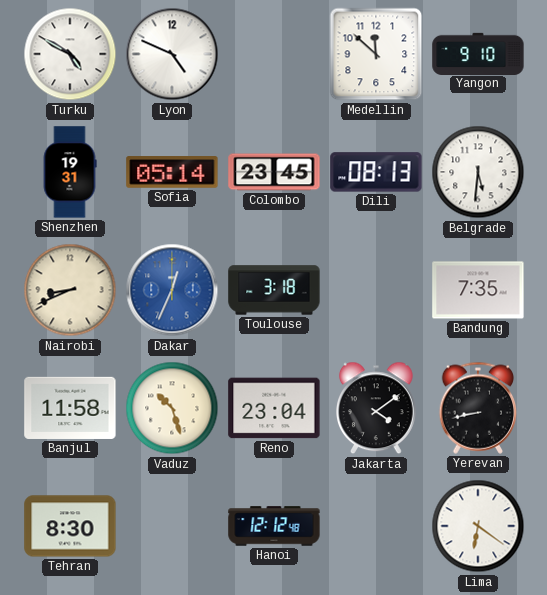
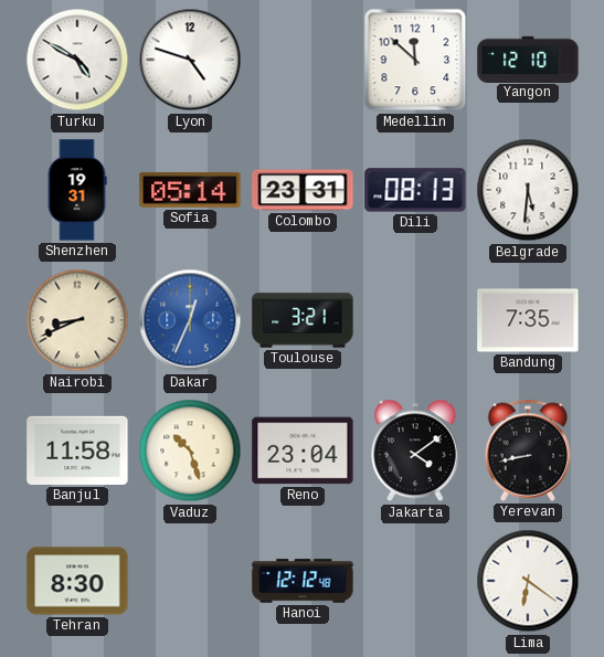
Lyon: 4:49 -> 4:48 (190, 60)
Yangon: 9:10 -> 12:10 (528, 59)
Colombo: 23:45 -> 23:31 (303, 190)
Toulouse: 3:18 -> 3:21 (303, 320)
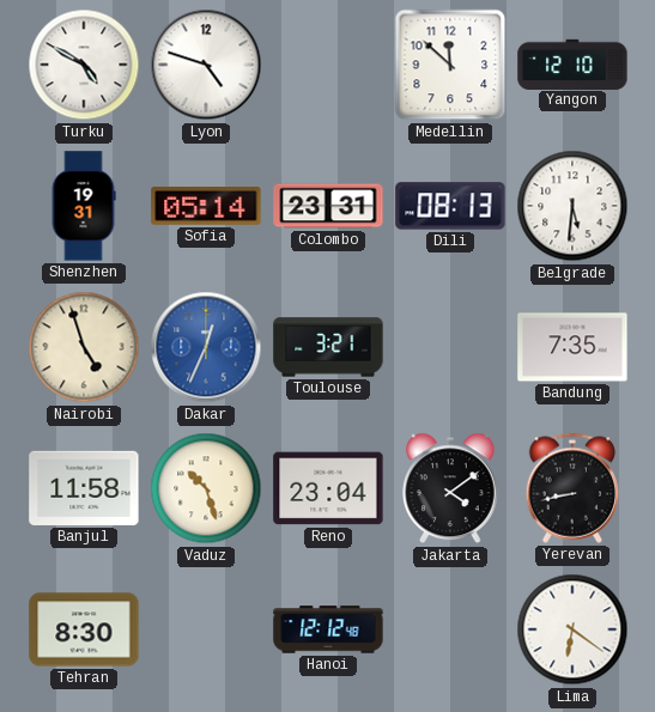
Nairobi: 8:41 -> 4:57 (84, 347)
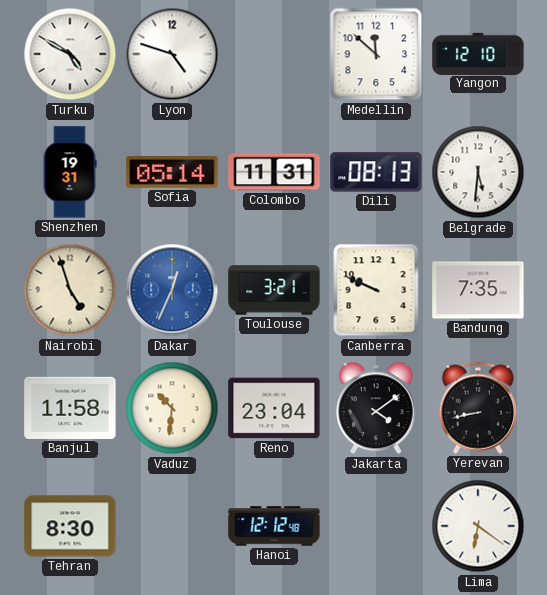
Colombo: 23:31 -> 11:31 (274, 172)
Canberra: none -> 9:49 (376, 290)
Vaduz: 10:27 -> 10:31 (172, 408)
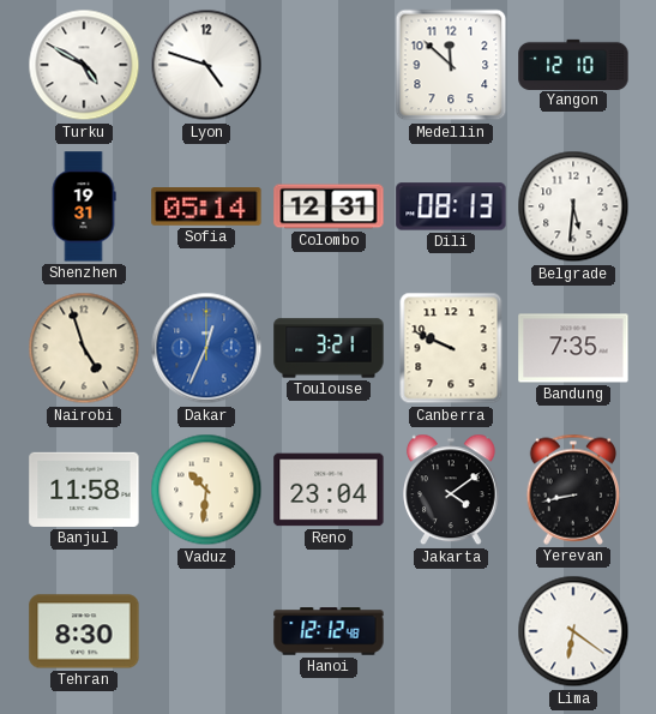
Colombo: 11:31 -> 12:31 (329, 206)
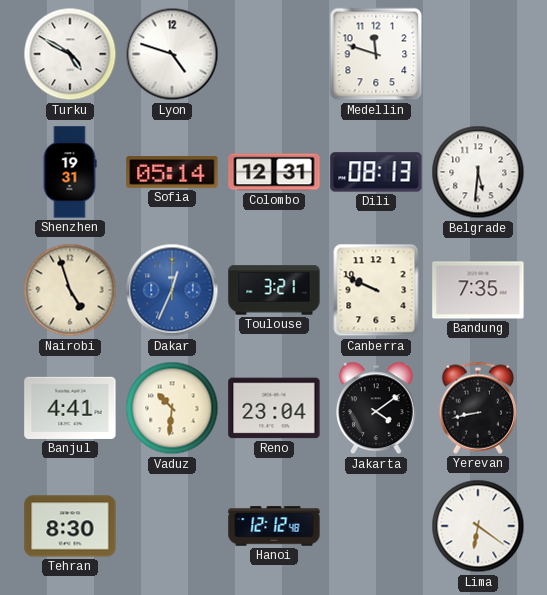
Medellin: 11:52 -> 11:48 (376, 54)
Yangon: 12:10 -> none (573, 64)
Banjul: 11:58 -> 4:41 (70, 408)
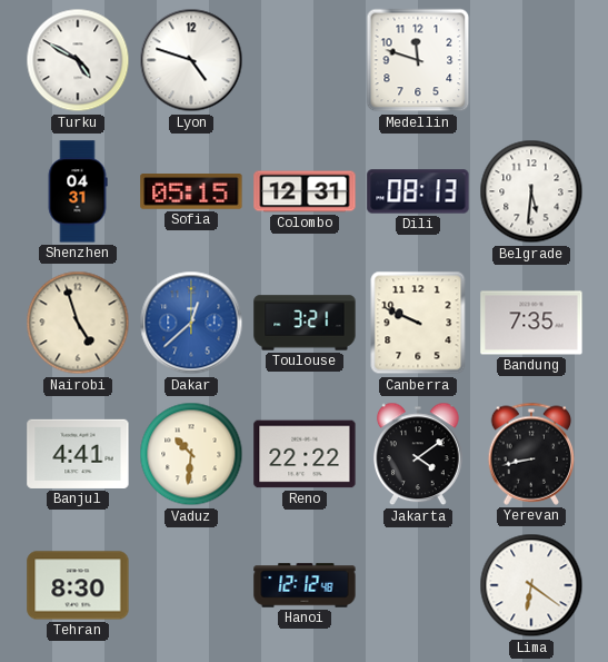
Shenzhen: 19:31 -> 04:31 (78, 191)
Sofia: 05:14 -> 05:15 (191, 191)
Dakar: 12:34 -> 12:38 (191, 323)
Reno: 23:04 -> 22:22 (305, 454)
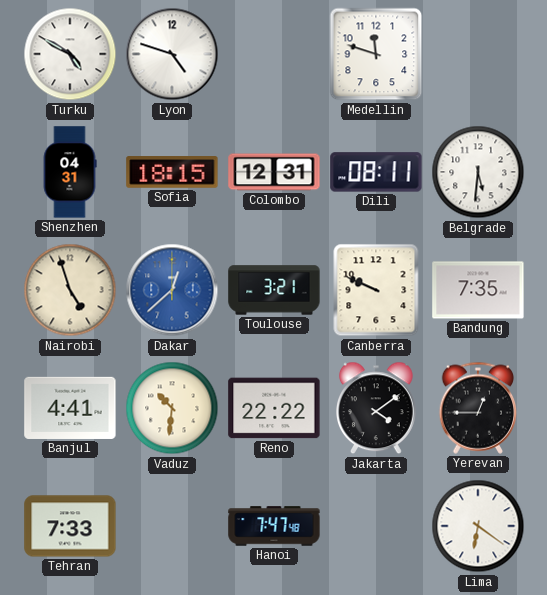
Sofia: 05:15 -> 18:15 (172, 172)
Dili: 08:13 -> 08:11 (376, 172)
Yerevan: 8:43 -> 12:45 (478, 408)
Tehran: 8:30 -> 7:33 (70, 526)
Hanoi: 12:12 -> 7:47 (274, 526)
